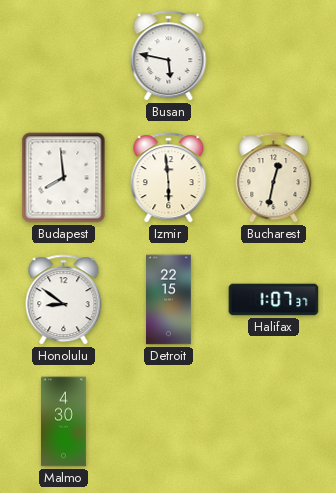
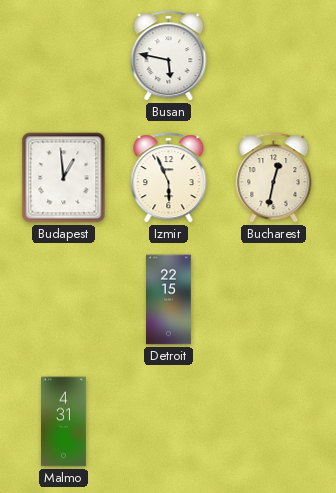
Budapest: 7:59 -> 12:59 (64, 178)
Izmir: 5:59 -> 5:56 (169, 178)
Honolulu: 8:51 -> none (64, 300)
Halifax: 1:07 -> none (274, 300)
Malmo: 4:30 -> 4:31 (64, 422)
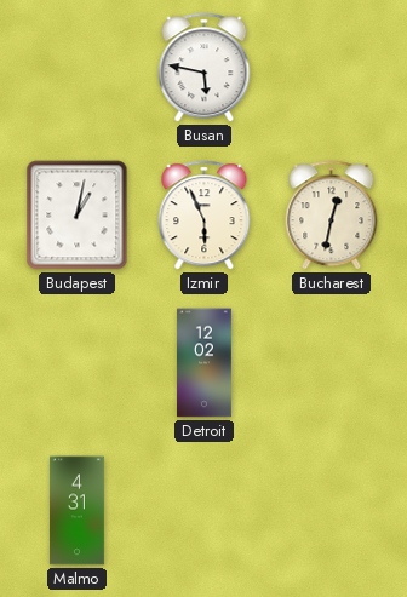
Budapest: 12:59 -> 1:02 (78, 216)
Detroit: 22:15 -> 12:02 (205, 363)
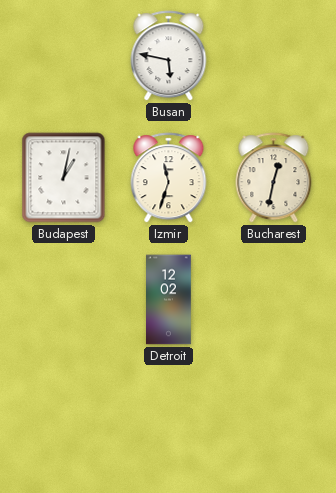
Izmir: 5:56 -> 11:33 (169, 178)
Malmo: 4:31 -> none (78, 511)
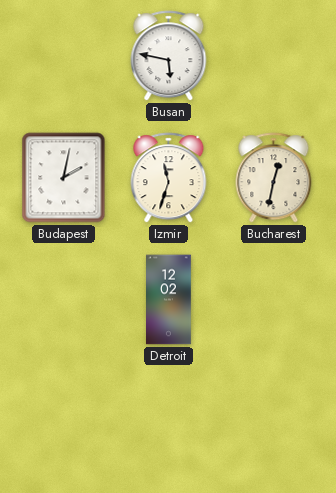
Budapest: 1:02 -> 2:02 (64, 178)
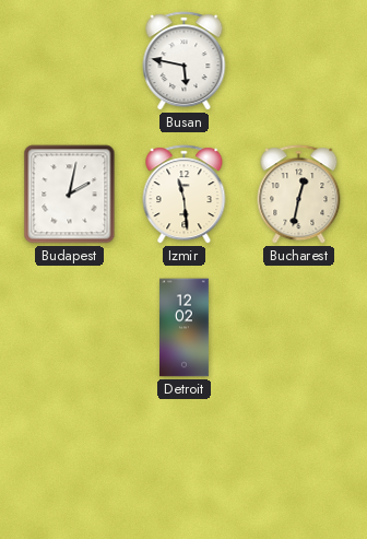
Izmir: 11:33 -> 11:29 (185, 195)
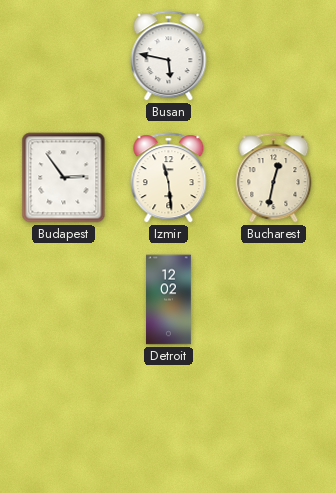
Budapest: 2:02 -> 2:54 (64, 178)
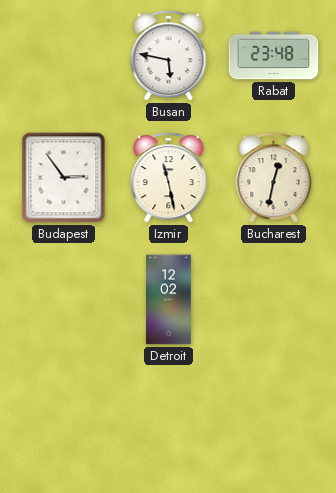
Rabat: none -> 23:48 (274, 56)
Izmir: 11:29 -> 11:28 (169, 178)
